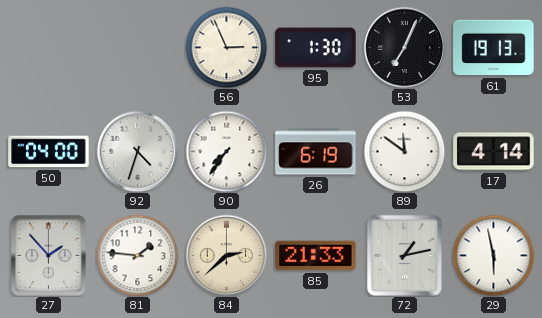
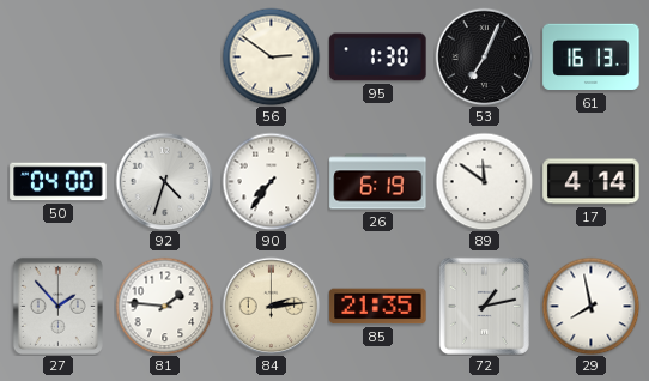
56: 2:56 -> 2:51 (271, 56)
61: 19:13 -> 16:13 (592, 58)
84: 2:38 -> 2:14 (271, 306)
85: 21:33 -> 21:35 (378, 307)
29: 5:58 -> 7:58 (590, 306)
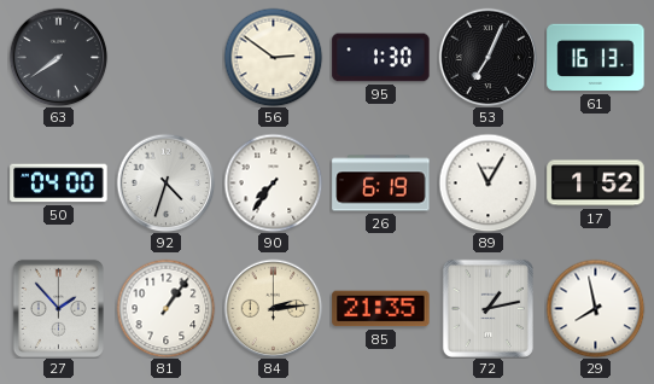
63: none -> 7:39 (58, 57)
89: 11:51 -> 11:05 (487, 182)
17: 4:14 -> 1:52 (596, 184)
81: 1:46 -> 1:06 (165, 308)
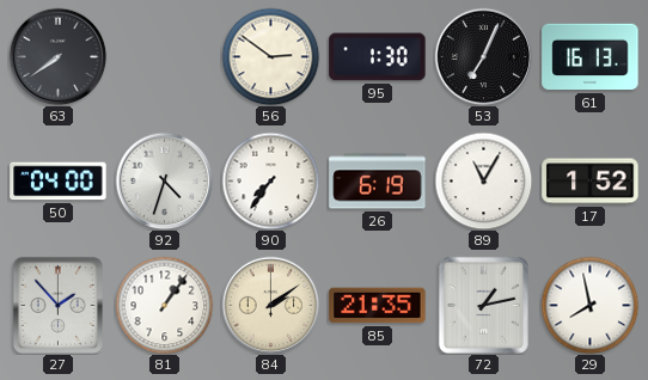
84: 2:14 -> 2:09 (270, 305)
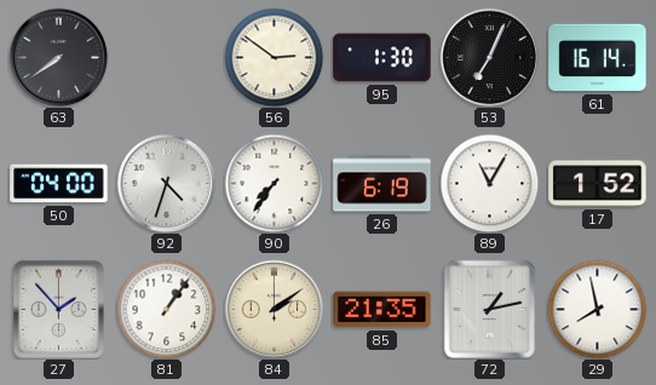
61: 16:13 -> 16:14 (598, 58)
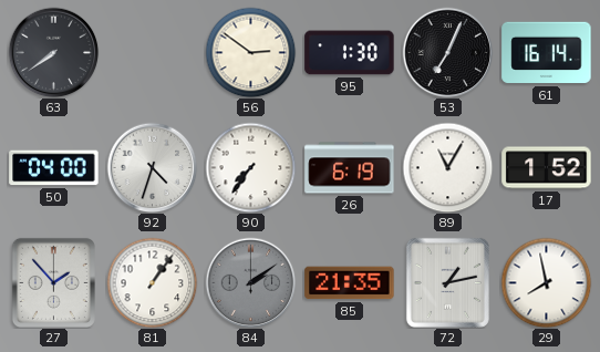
84 dial: cream -> grey (250, 282)
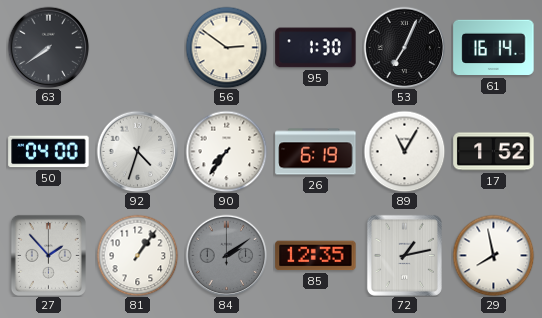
85: 21:35 -> 12:35 (316, 256)
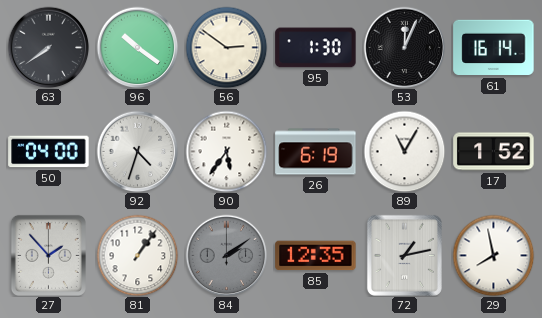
96: none -> 10:21 (137, 47)
53: 7:04 -> 12:04 (404, 47)
90: 7:36 -> 5:36 (226, 151)
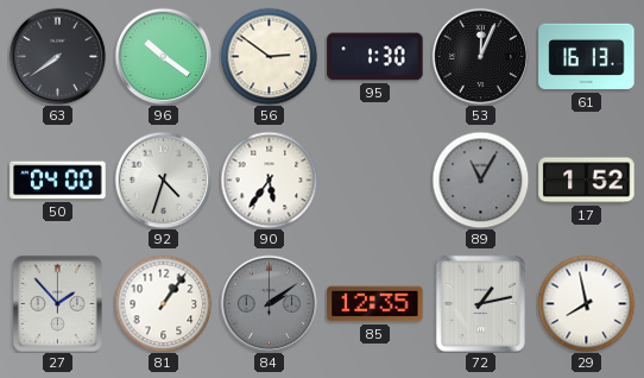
61: 16:14 -> 16:13 (587, 57)
26: 6:19 -> none (316, 152)
89 dial: white -> grey (480, 179)
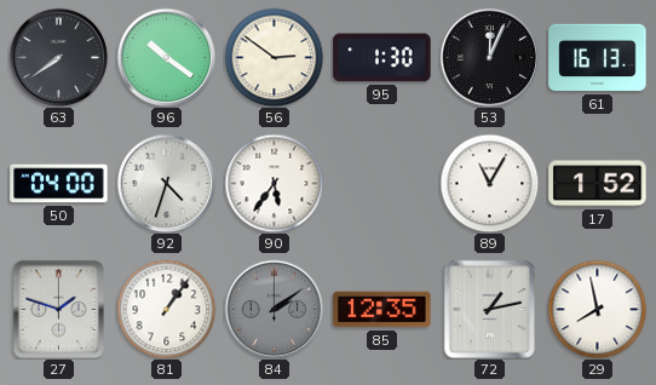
89 dial: grey -> white (489, 183)
27: 1:53 -> 1:48 (58, 309)
